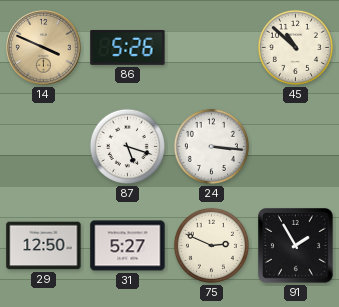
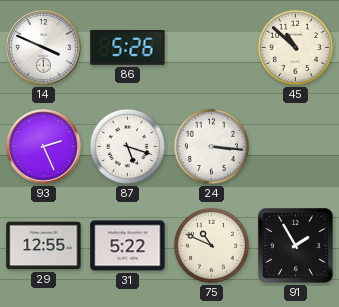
14 dial: champagne -> white (44, 48)
93: none -> 2:26 (44, 147)
29: 12:50 -> 12:55 (44, 246)
31: 5:27 -> 5:22 (128, 246)
75: 2:49 -> 10:49 (211, 245)
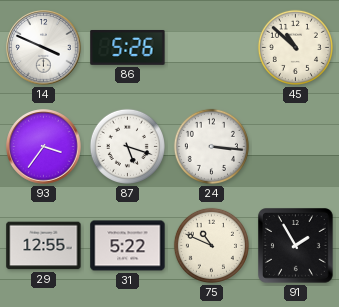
93: 2:26 -> 3:36 (44, 147)
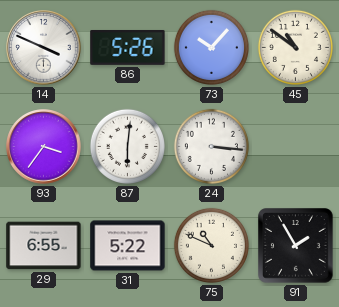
73: none -> 10:07 (211, 47)
45: 10:52 -> 10:51 (295, 47)
87: 5:18 -> 6:01 (127, 146)
29: 12:55 -> 6:55 (44, 246)
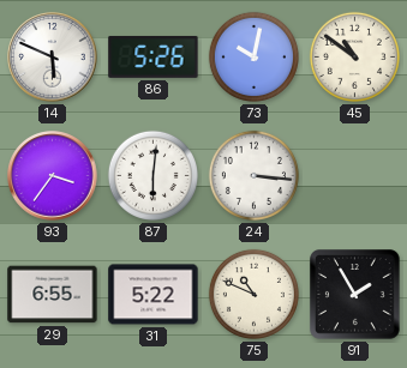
14: 3:49 -> 5:49 (53, 58)
73: 10:07 -> 10:02 (253, 56)
